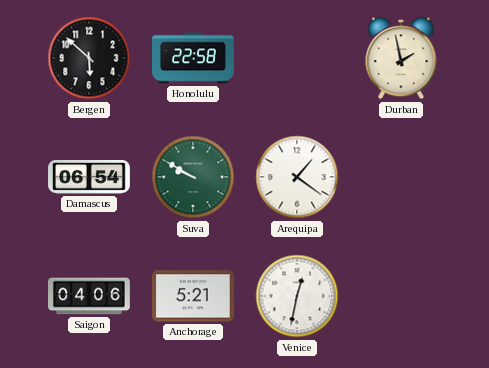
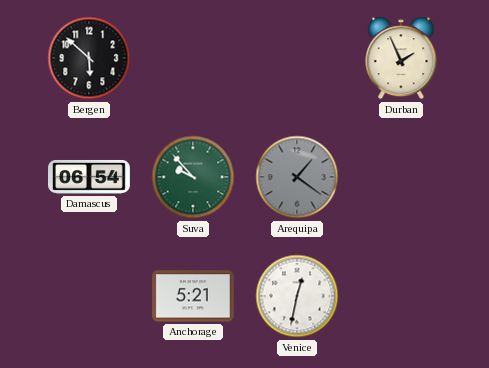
Honolulu: 22:58 -> none (194, 58)
Durban: 1:58 -> 1:56 (401, 58)
Suva: 9:50 -> 9:53 (193, 177)
Arequipa dial: white -> grey (297, 177)
Saigon: 04:06 -> none (89, 296)
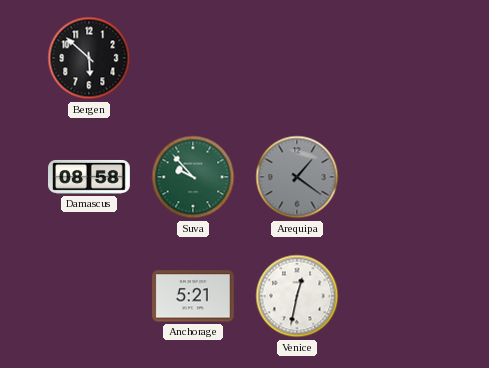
Durban: 1:56 -> none (401, 58)
Damascus: 06:54 -> 08:58 (89, 177)
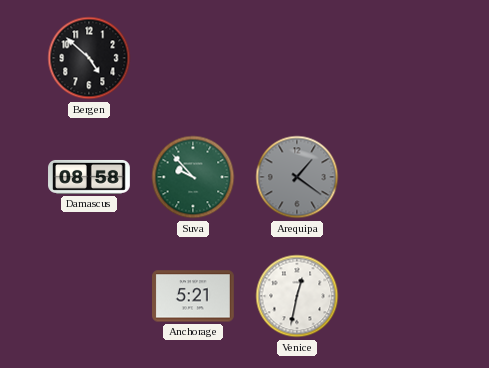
Bergen: 5:52 -> 4:52 (89, 58)
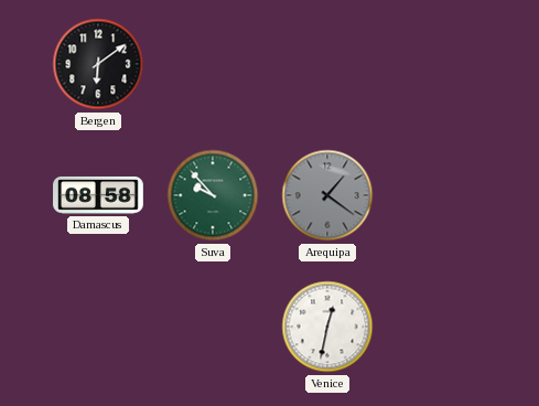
Bergen: 4:52 -> 6:09 (98, 64)
Anchorage: 5:21 -> none (194, 296)
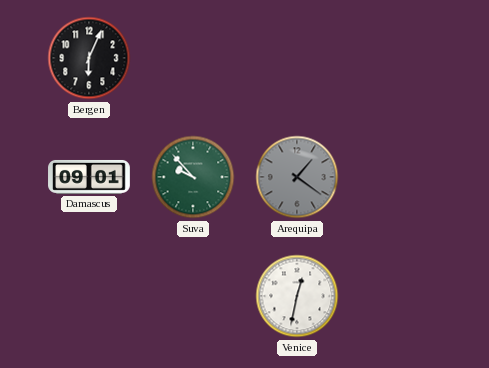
Bergen: 6:09 -> 6:04 (89, 58)
Damascus: 08:58 -> 09:01 (89, 177)
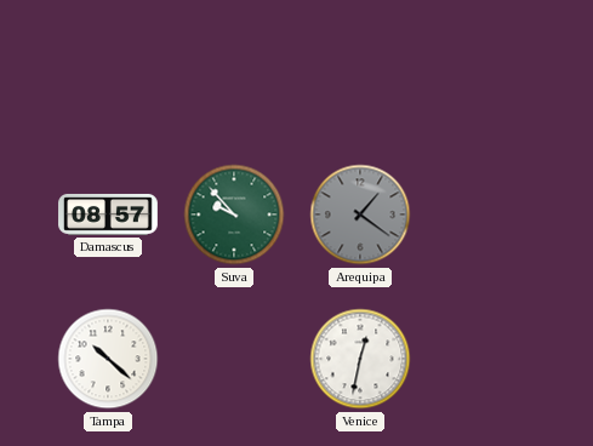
Bergen: 6:04 -> none (89, 58)
Damascus: 09:01 -> 08:57 (108, 215)
Tampa: none -> 10:22 (108, 359)
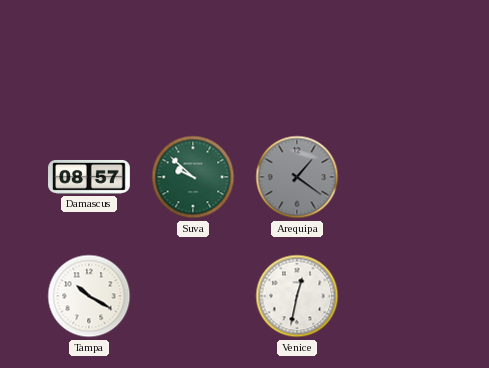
Suva: 9:53 -> 9:52 (193, 177)
Tampa: 10:22 -> 10:20 (89, 296)
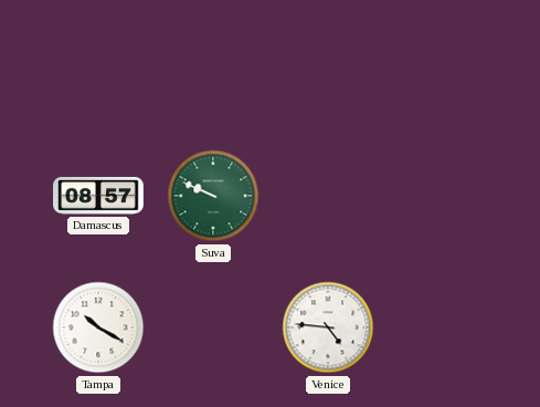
Suva: 9:52 -> 9:49 (213, 196)
Arequipa: 1:21 -> none (297, 177)
Venice: 12:32 -> 4:46 (328, 327)
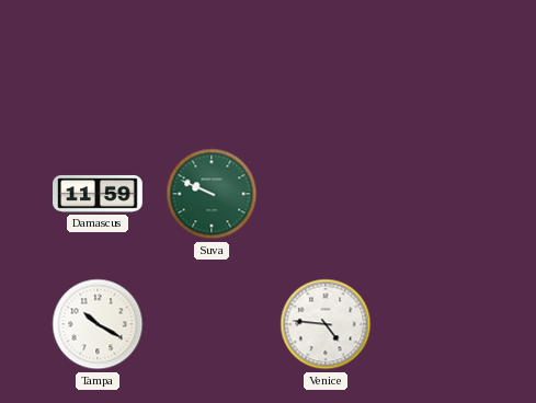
Damascus: 08:57 -> 11:59 (98, 194)
